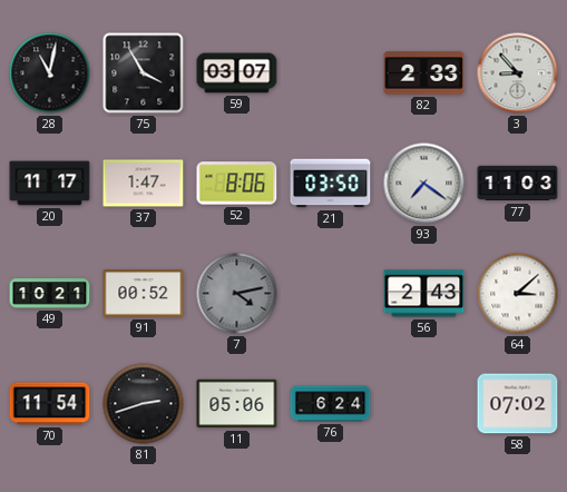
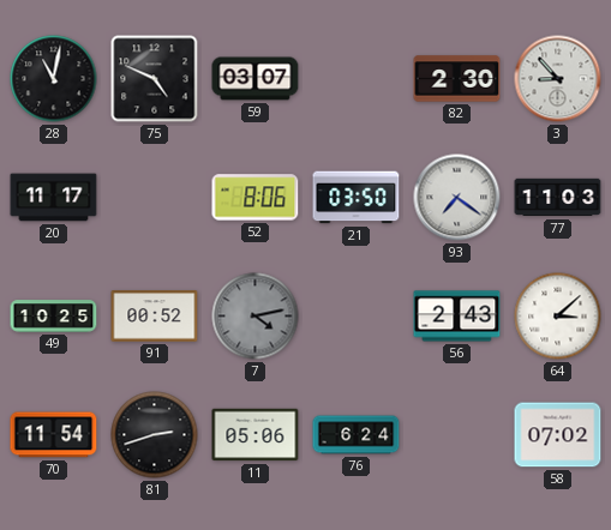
75: 3:55 -> 4:49 (155, 79)
82: 2:33 -> 2:30 (457, 79)
37: 1:47 -> none (144, 184)
49: 10:21 -> 10:25 (54, 317)
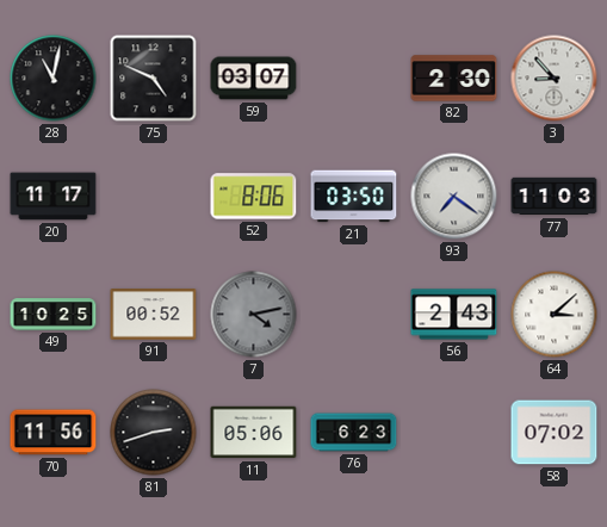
70: 11:54 -> 11:56 (54, 433)
76: 6:24 -> 6:23 (354, 433)
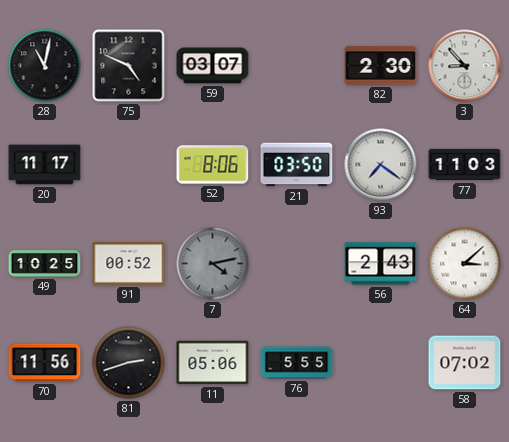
76: 6:23 -> 5:55 (297, 363)
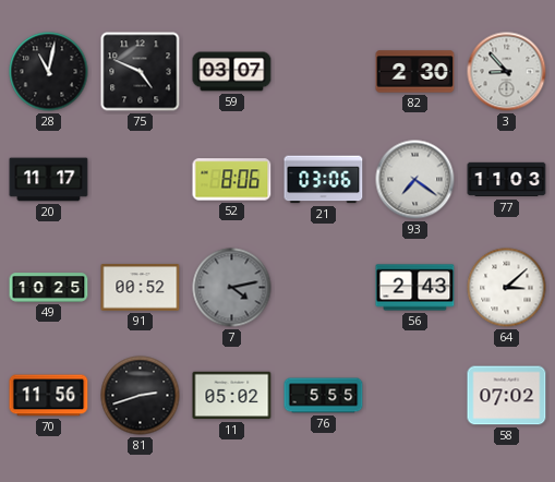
21: 03:50 -> 03:06 (324, 180)
11: 05:06 -> 05:02 (232, 396)
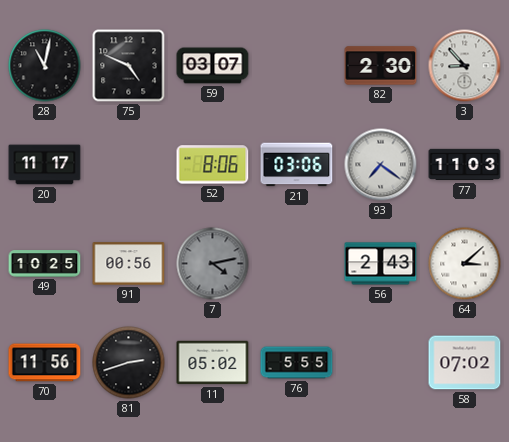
91: 00:52 -> 00:56 (129, 264)
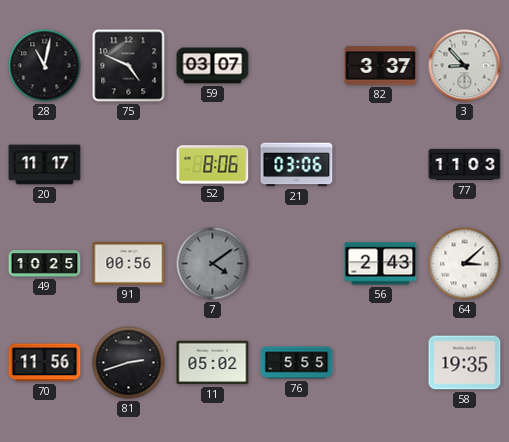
82: 2:30 -> 3:37 (381, 66)
93: 7:21 -> none (381, 165)
7: 4:13 -> 4:09 (213, 264)
58: 07:02 -> 19:35 (465, 363)
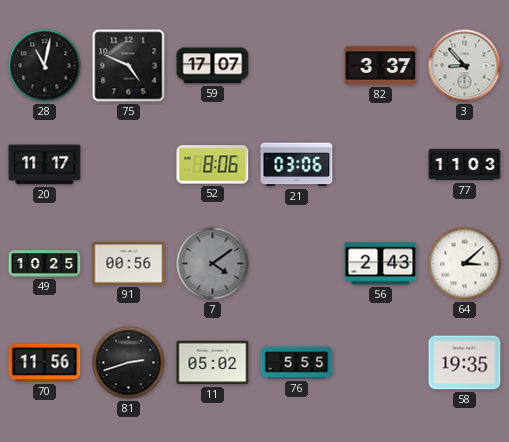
59: 03:07 -> 17:07 (213, 66)
